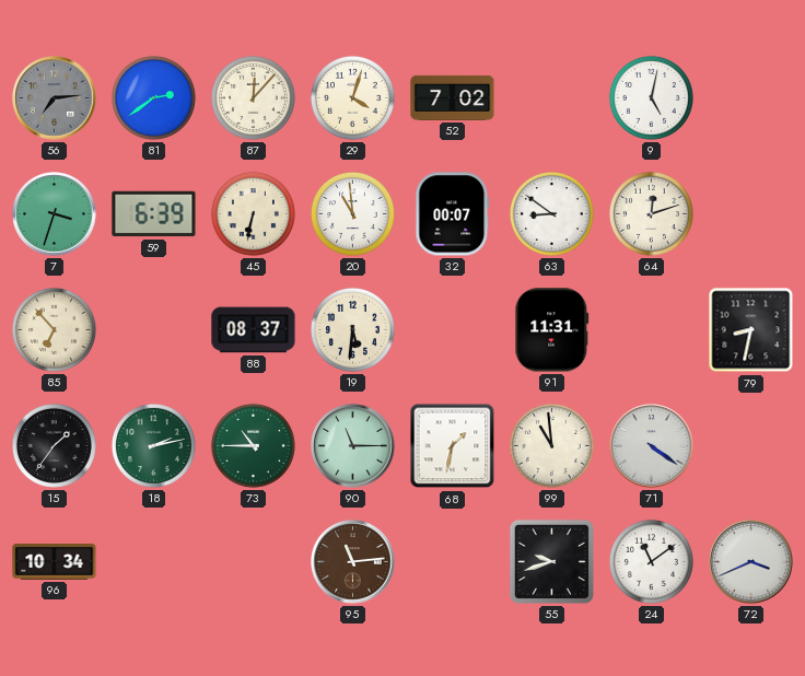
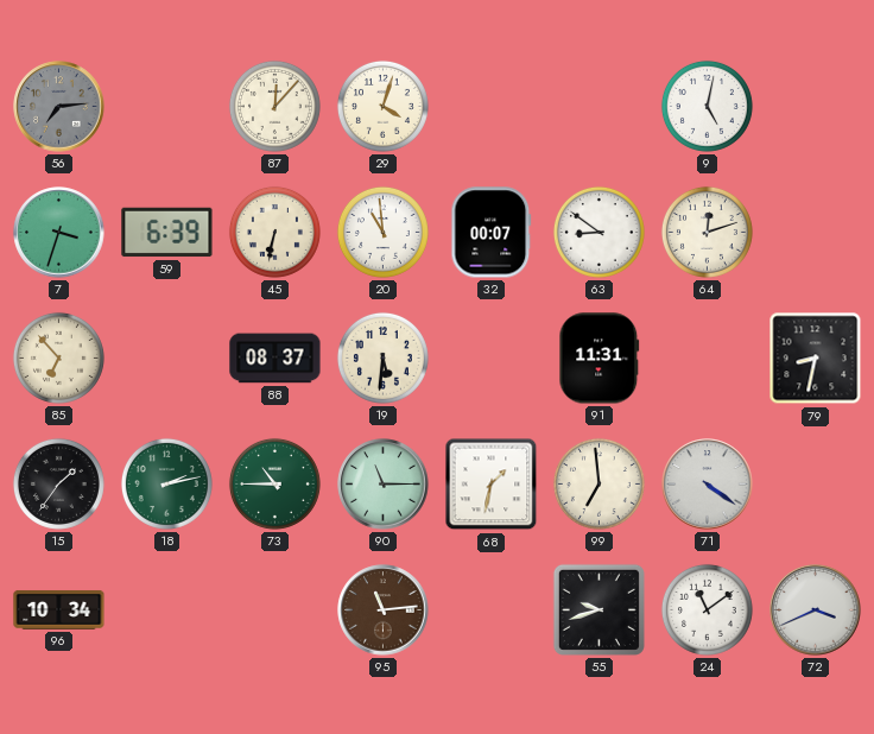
81: 2:39 -> none (153, 97)
52: 7:02 -> none (453, 97)
99: 10:59 -> 6:59 (598, 483)
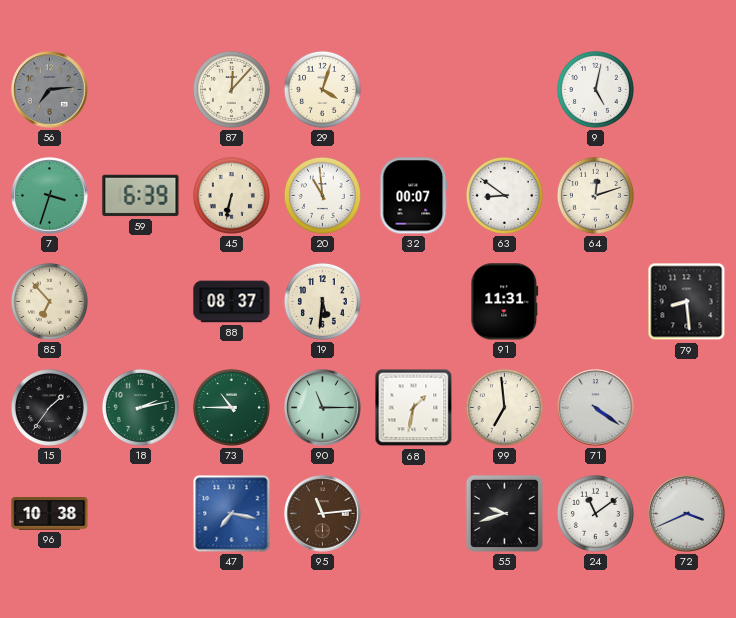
79: 8:32 -> 8:29 (687, 302)
96: 10:34 -> 10:38 (50, 513)
47: none -> 7:17 (232, 514)
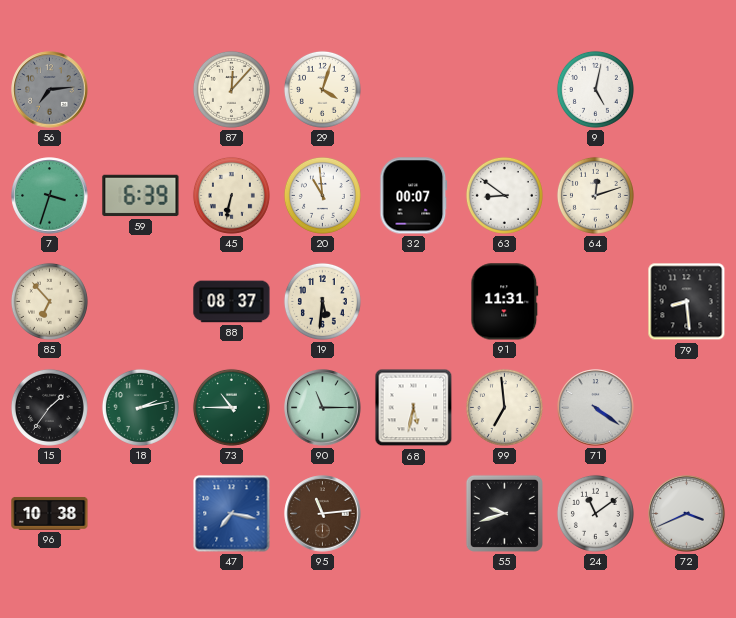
68: 1:32 -> 5:32 (414, 408)
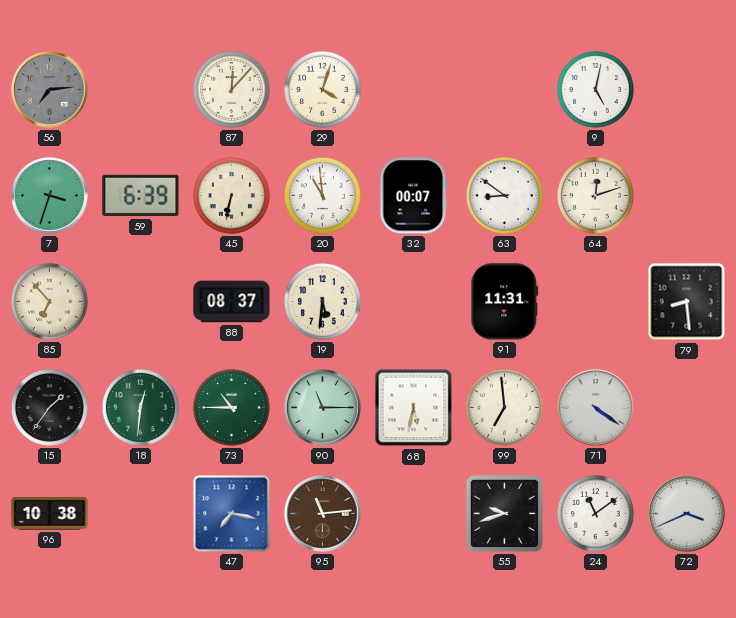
18: 2:13 -> 12:31 (140, 407)
